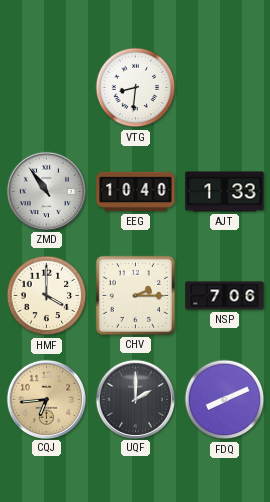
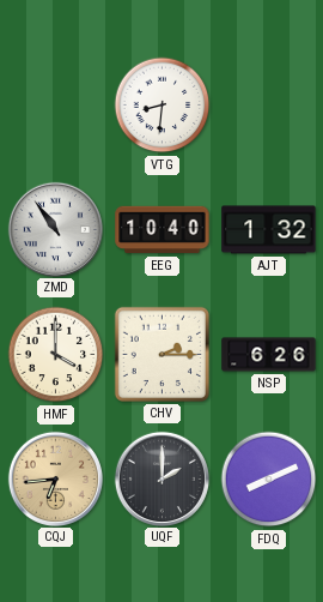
AJT: 1:33 -> 1:32 (269, 230)
NSP: 7:06 -> 6:26 (269, 355)
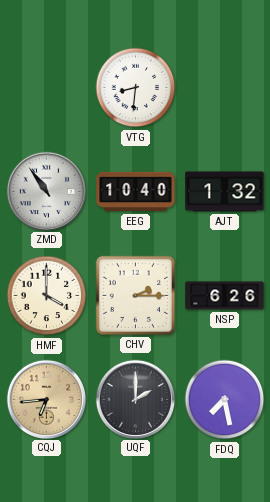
FDQ: 8:11 -> 7:28 (225, 400)
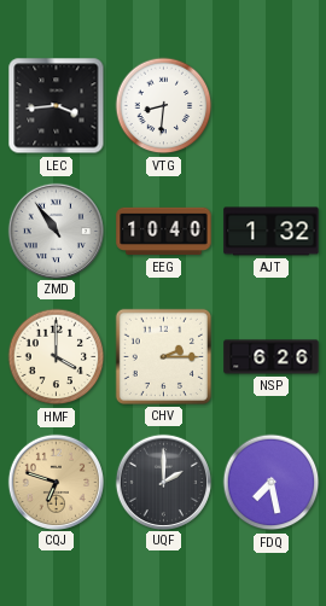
LEC: none -> 3:44 (57, 106)
CQJ: 6:44 -> 6:48 (56, 482)
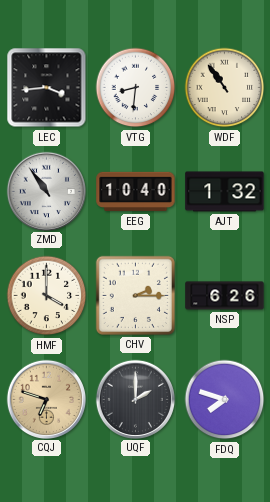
WDF: none -> 10:54 (225, 88)
FDQ: 7:28 -> 7:48 (225, 400)
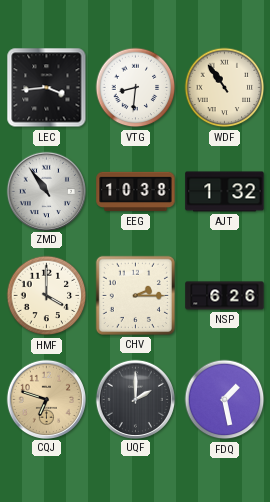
EEG: 10:40 -> 10:38 (136, 192)
FDQ: 7:48 -> 1:28 (225, 400)
